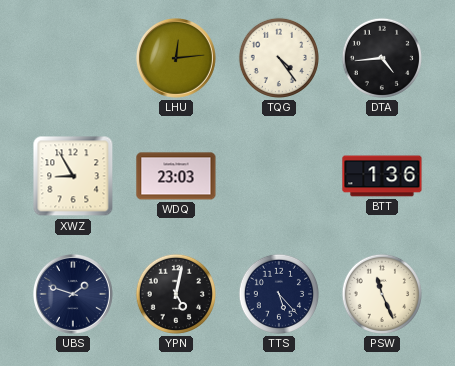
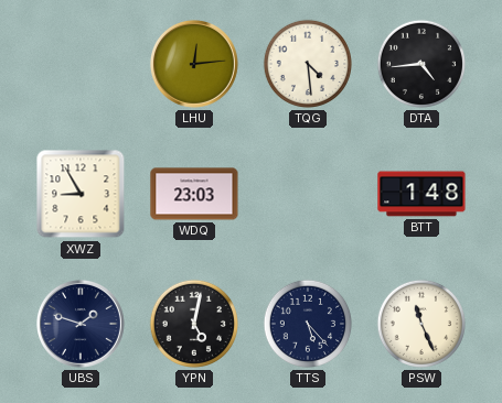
TQG: 4:24 -> 4:29 (308, 64)
BTT: 1:36 -> 1:48 (421, 194)
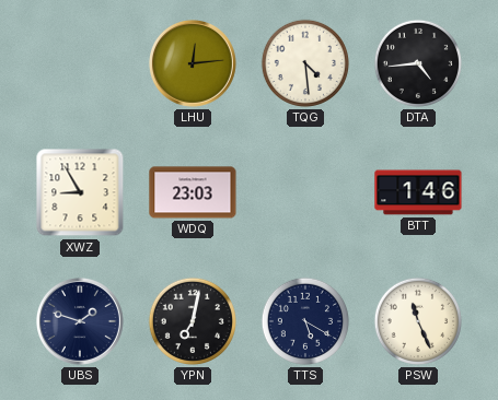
BTT: 1:48 -> 1:46 (418, 192)
YPN: 5:02 -> 7:02 (193, 321)
TTS: 5:23 -> 5:20 (305, 321)
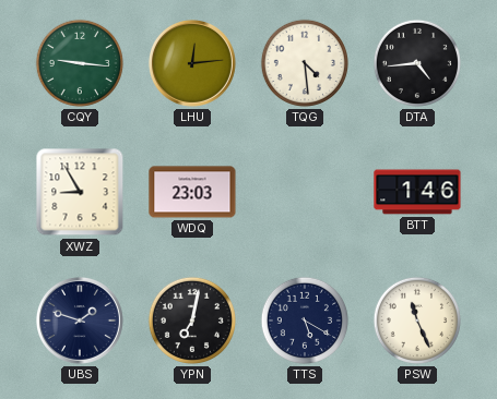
CQY: none -> 9:16 (80, 63)
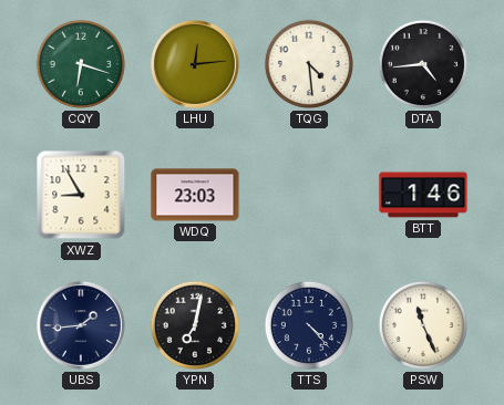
CQY: 9:16 -> 6:18 (81, 64)
UBS: 1:48 -> 1:44 (81, 325)
TTS: 5:20 -> 4:23 (309, 325)
